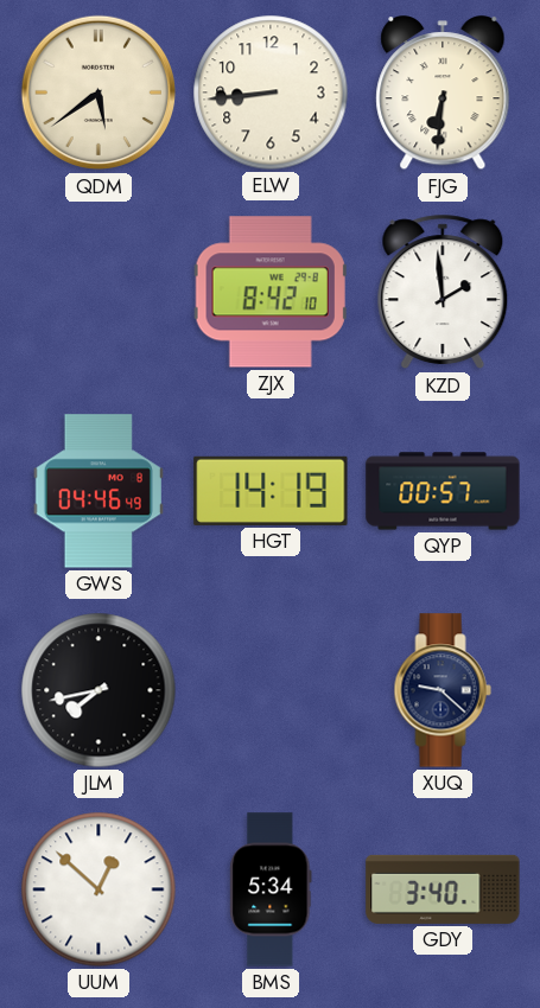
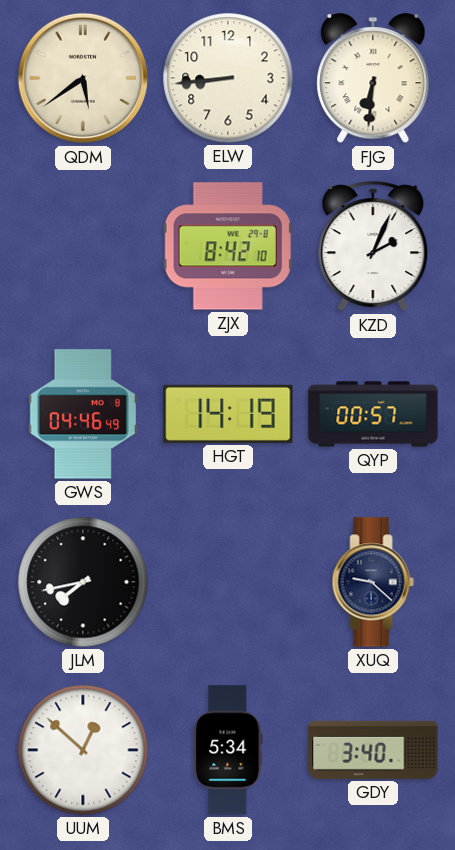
KZD: 1:59 -> 2:04 (373, 246)
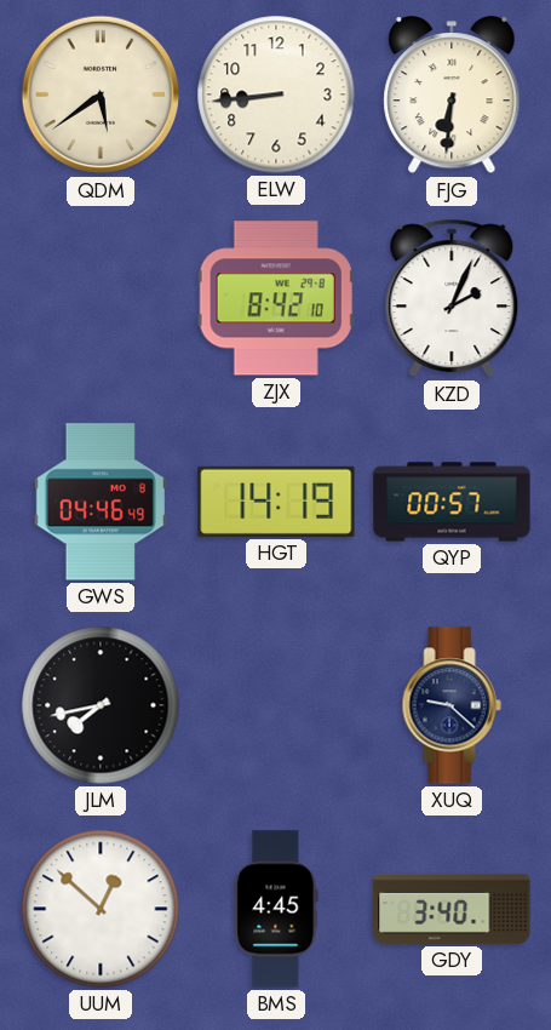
BMS: 5:34 -> 4:45 (276, 909)
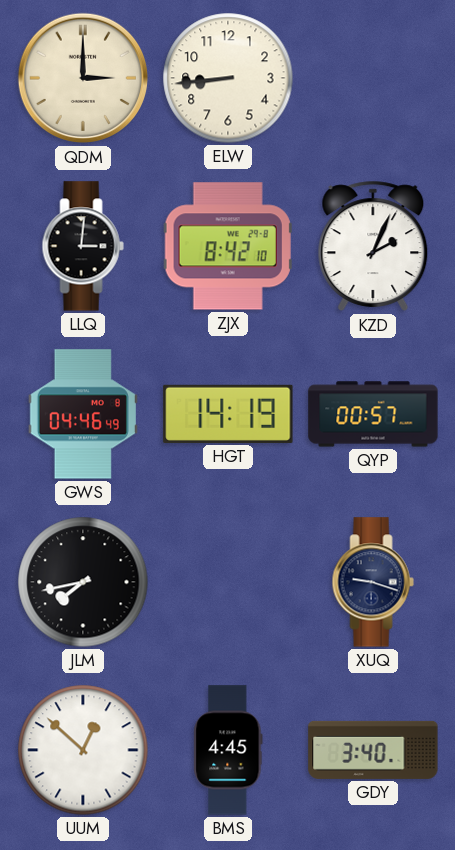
QDM: 5:39 -> 3:00 (83, 78)
FJG: 6:31 -> none (452, 96)
LLQ: none -> 3:01 (83, 246)
XUQ: 9:22 -> 9:18 (373, 582)
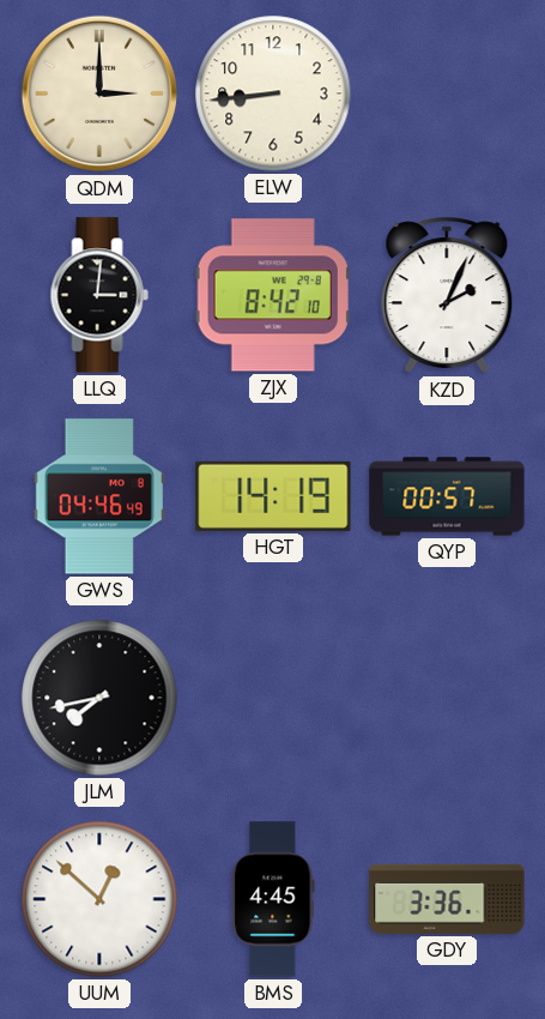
XUQ: 9:18 -> none (373, 582)
GDY: 3:40 -> 3:36 (447, 899)
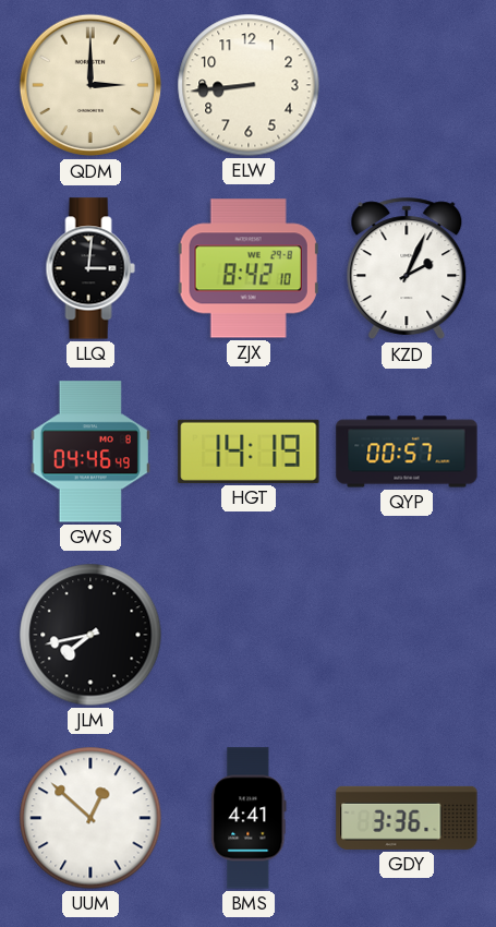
BMS: 4:45 -> 4:41 (249, 818)
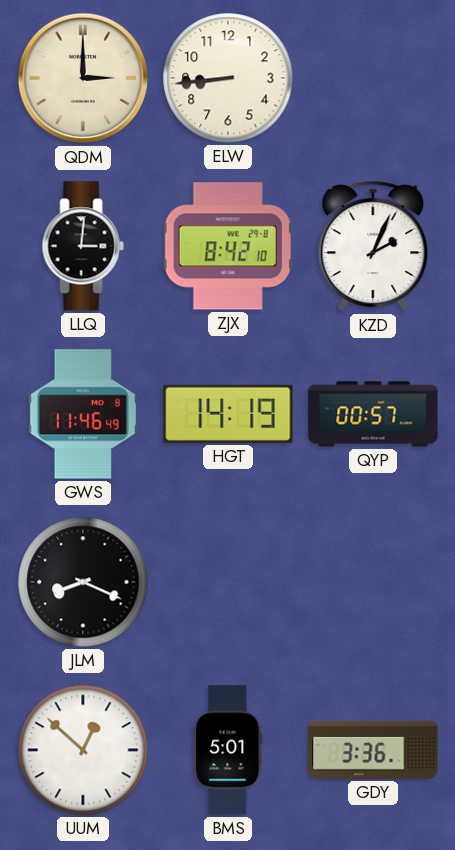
GWS: 04:46 -> 11:46 (83, 414)
JLM: 7:43 -> 8:19 (83, 582)
BMS: 4:41 -> 5:01 (228, 750)
